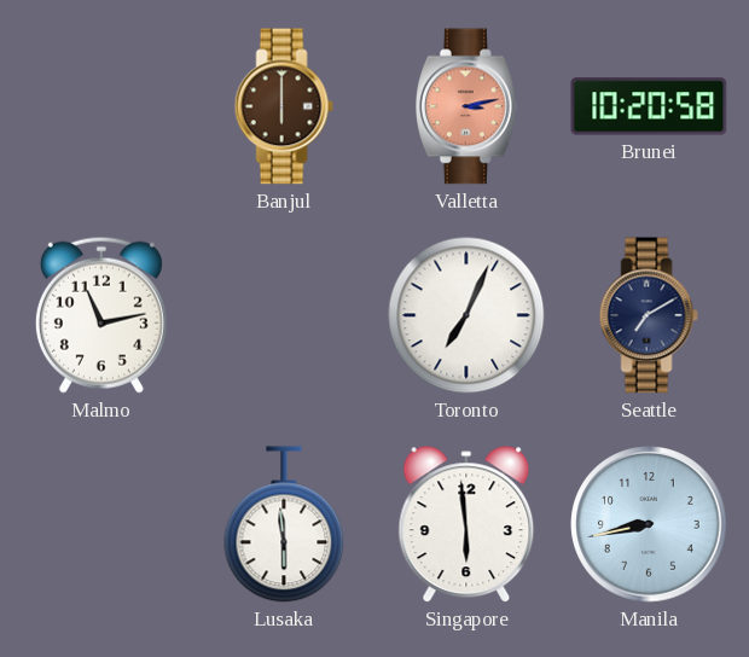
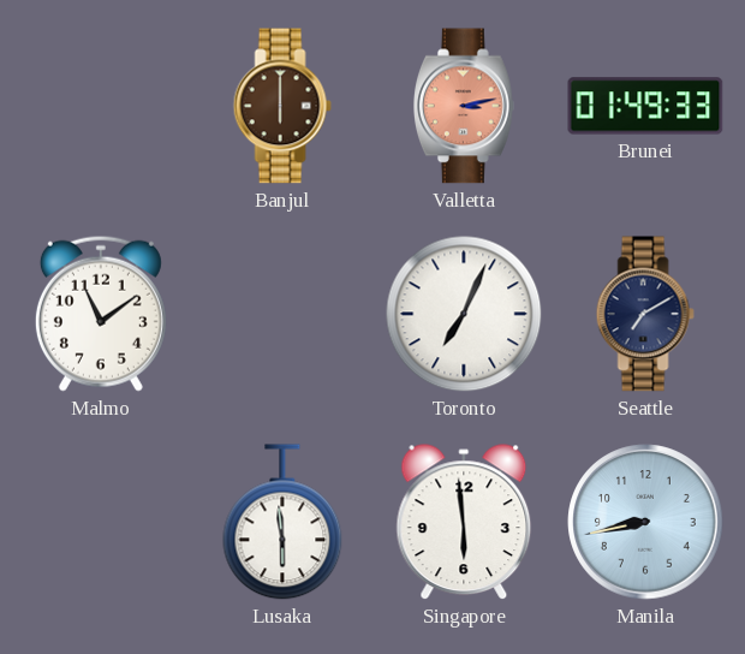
Brunei: 10:20 -> 01:49 (645, 106)
Malmo: 11:13 -> 11:09 (101, 314)
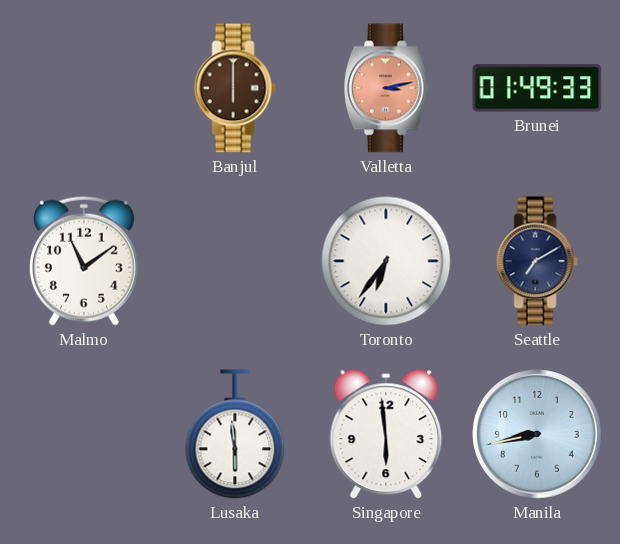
Toronto: 7:04 -> 6:36 (386, 261)
